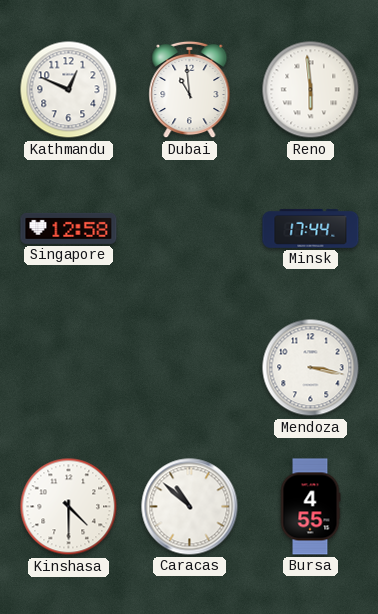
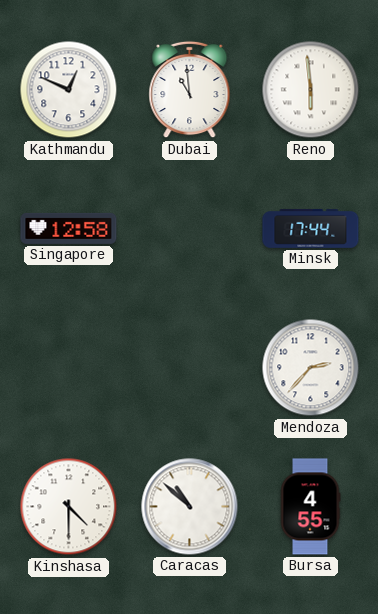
Mendoza: 3:17 -> 2:37 (311, 368)
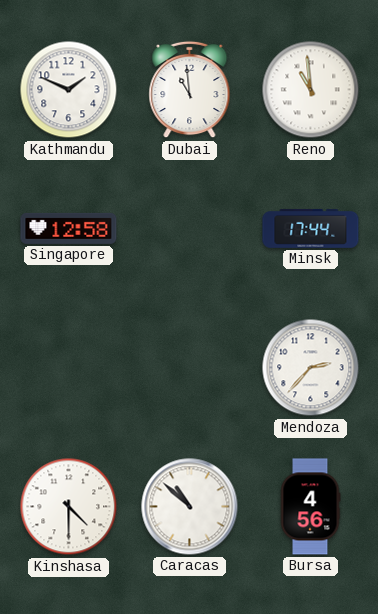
Kathmandu: 12:49 -> 1:49 (69, 90)
Reno: 5:59 -> 10:59 (311, 90)
Bursa: 4:55 -> 4:56 (310, 507)
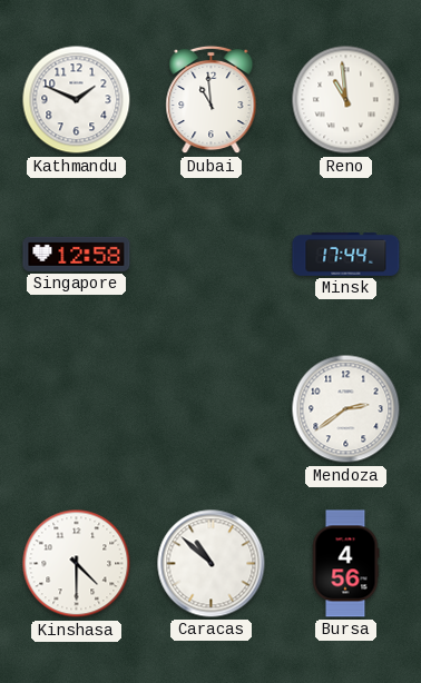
Mendoza: 2:37 -> 2:39 (346, 409)
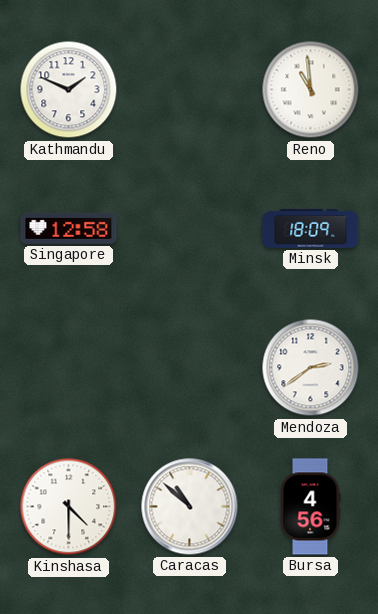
Dubai: 10:59 -> none (212, 100)
Minsk: 17:44 -> 18:09 (311, 228)
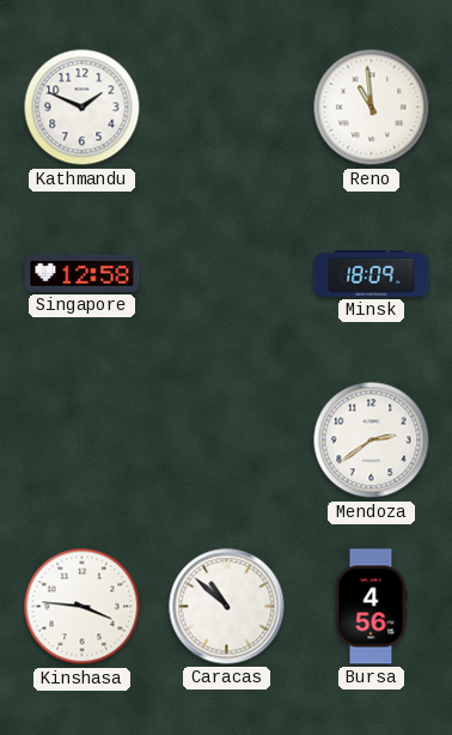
Kinshasa: 4:30 -> 3:46 (83, 607)
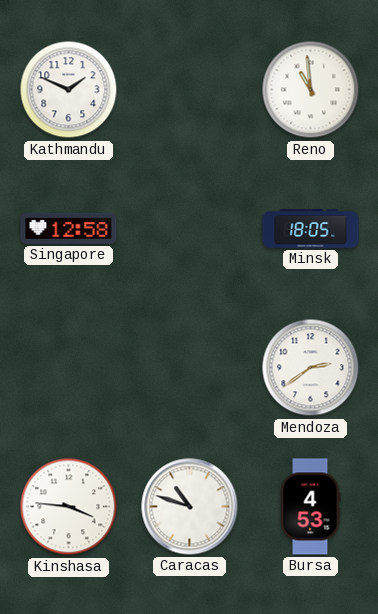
Minsk: 18:09 -> 18:05 (311, 228)
Caracas: 10:52 -> 10:48 (190, 507)
Bursa: 4:56 -> 4:53 (310, 507)
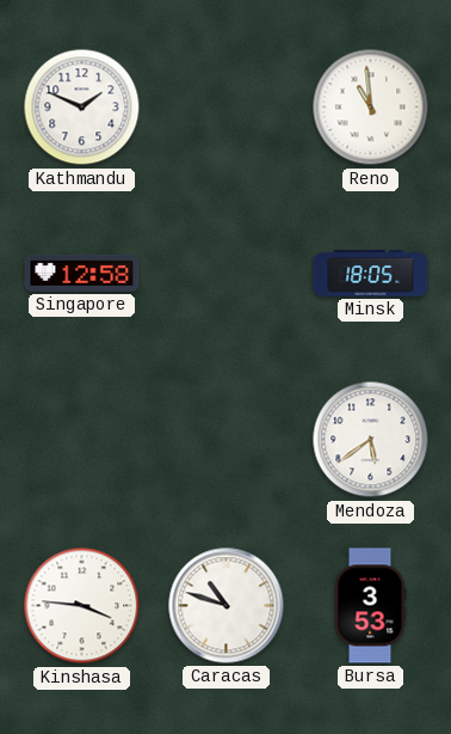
Mendoza: 2:39 -> 5:39 (371, 440)
Bursa: 4:53 -> 3:53 (370, 606)
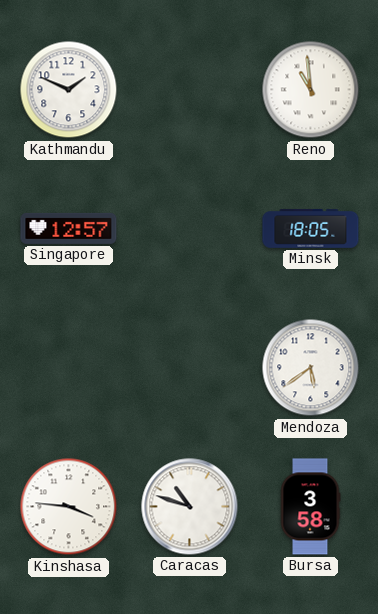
Singapore: 12:58 -> 12:57 (69, 228)
Bursa: 3:53 -> 3:58 (310, 507)
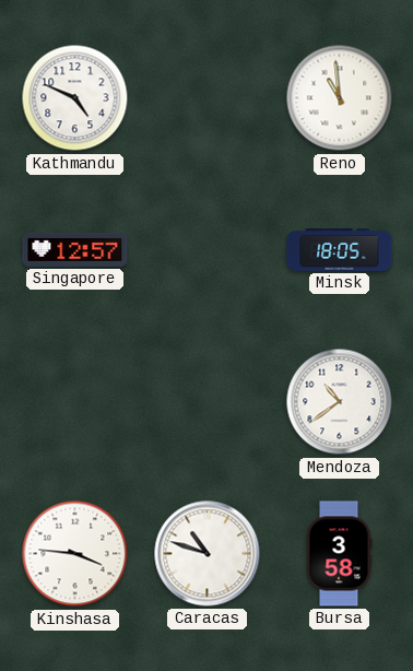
Kathmandu: 1:49 -> 4:49 (75, 98)
Mendoza: 5:39 -> 10:39 (340, 402)
